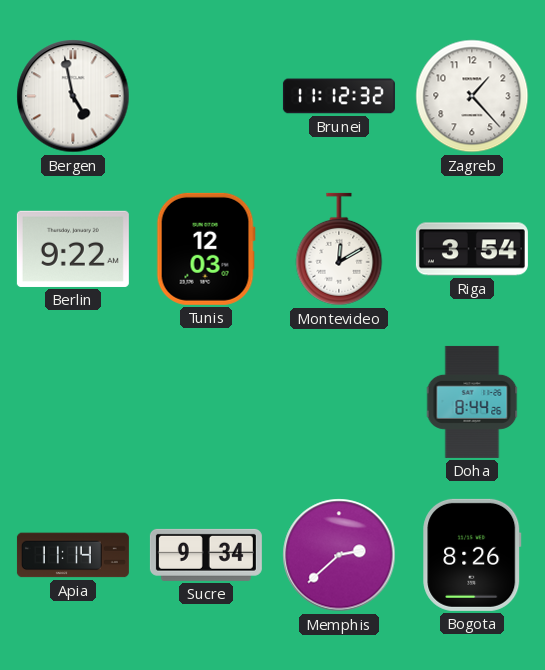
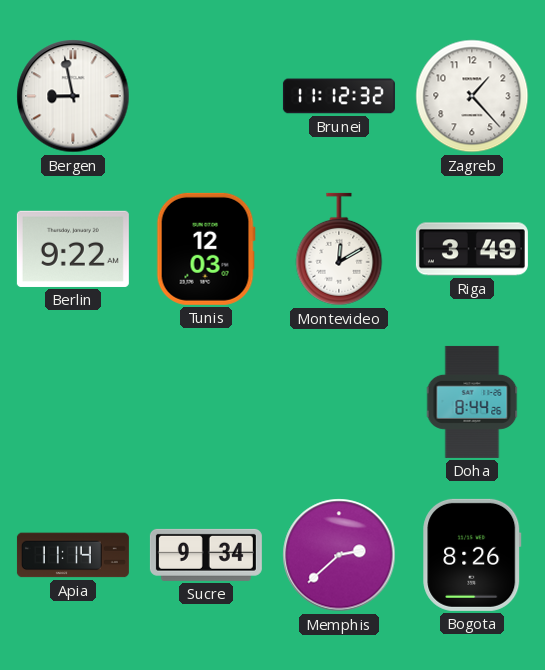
Bergen: 4:58 -> 8:58 (73, 96)
Riga: 3:54 -> 3:49 (472, 249)
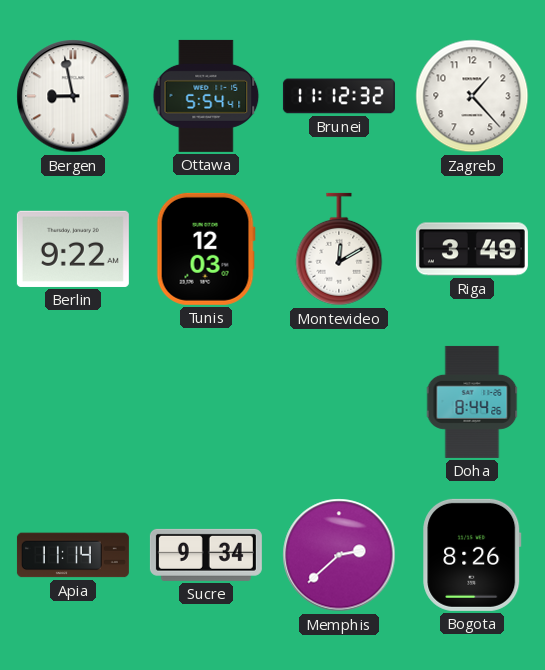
Ottawa: none -> 5:54 (206, 96)
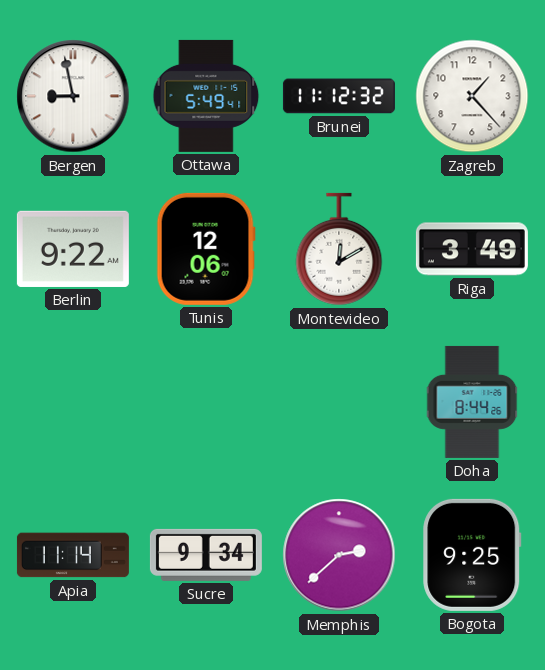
Ottawa: 5:54 -> 5:49 (206, 96)
Tunis: 12:03 -> 12:06 (206, 249)
Bogota: 8:26 -> 9:25 (472, 555)
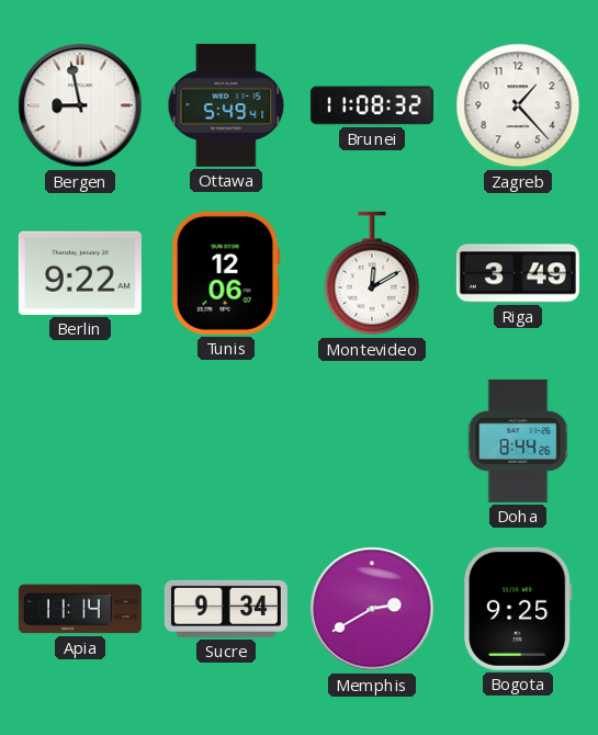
Brunei: 11:12 -> 11:08 (372, 105)
Memphis: 2:38 -> 2:40 (372, 609)
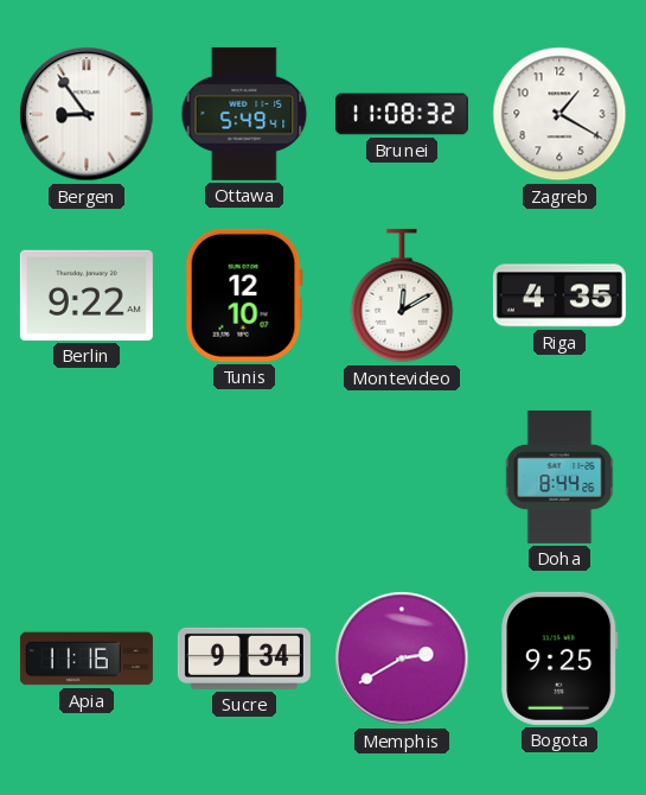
Bergen: 8:58 -> 8:54 (87, 114)
Zagreb: 1:23 -> 1:20 (559, 114)
Tunis: 12:06 -> 12:10 (244, 295)
Riga: 3:49 -> 4:35 (559, 295)
Apia: 11:14 -> 11:16 (87, 659)
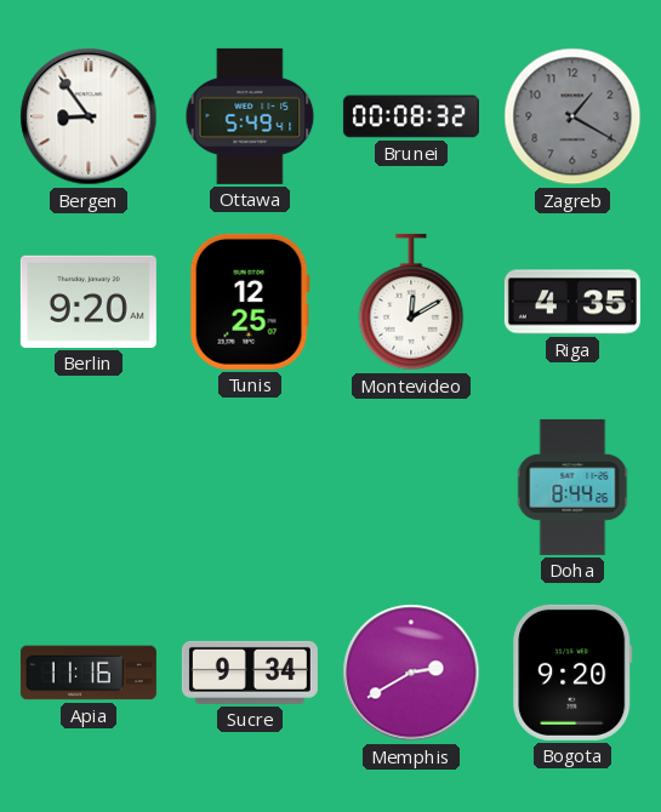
Brunei: 11:08 -> 00:08 (411, 116)
Zagreb dial: white -> grey (572, 116)
Berlin: 9:22 -> 9:20 (89, 302)
Tunis: 12:10 -> 12:25 (250, 302)
Bogota: 9:25 -> 9:20 (572, 673)
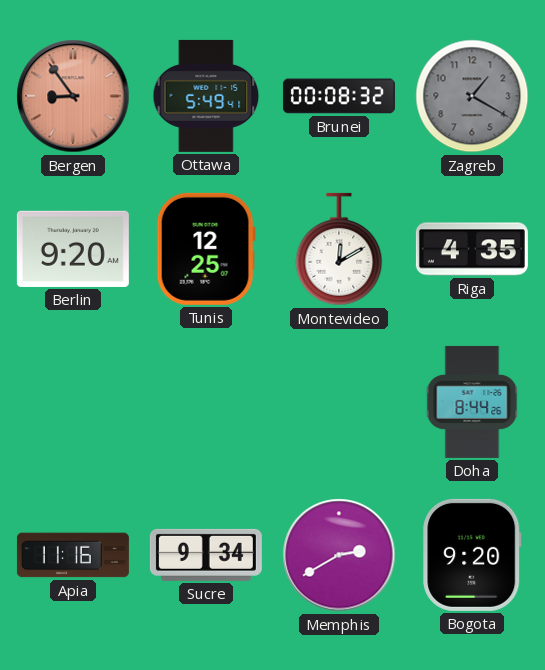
Bergen dial: white -> salmon (73, 96)
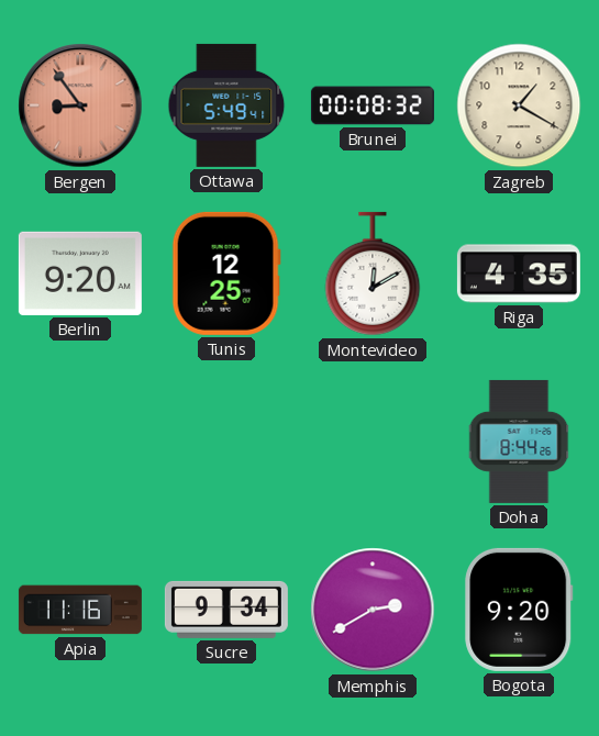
Zagreb dial: grey -> cream (519, 105)
